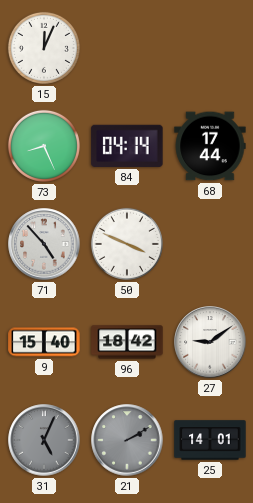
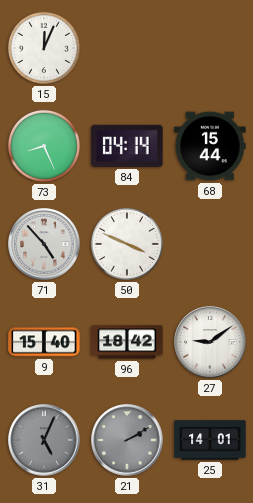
68: 17:44 -> 15:44 (210, 146)
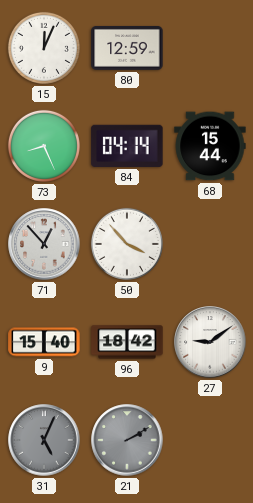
80: none -> 12:59 (127, 48)
71: 4:53 -> 12:53 (44, 244)
50: 3:49 -> 3:53 (127, 244)
25: 14:01 -> none (210, 440)
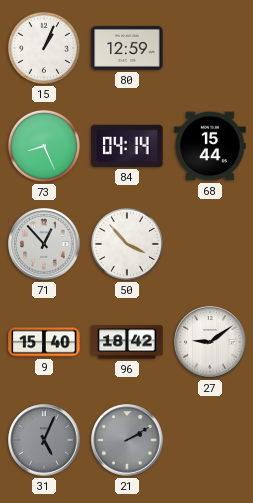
15: 12:04 -> 1:04 (44, 48)
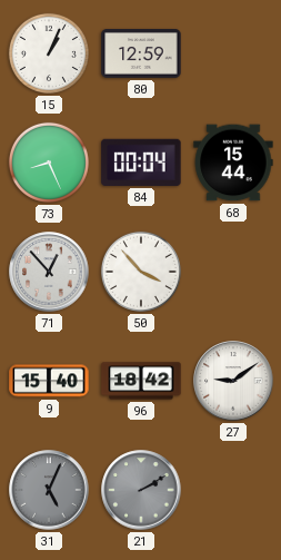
84: 04:14 -> 00:04 (141, 163)
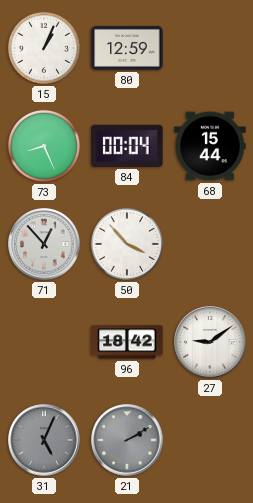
9: 15:40 -> none (49, 381)
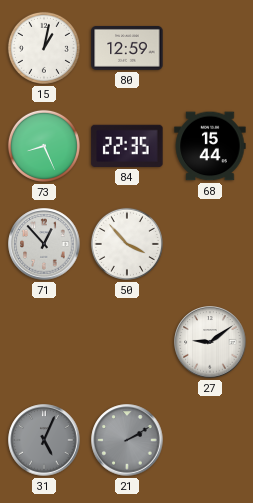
15: 1:04 -> 1:02 (44, 48)
84: 00:04 -> 22:35 (127, 146)
96: 18:42 -> none (127, 342)
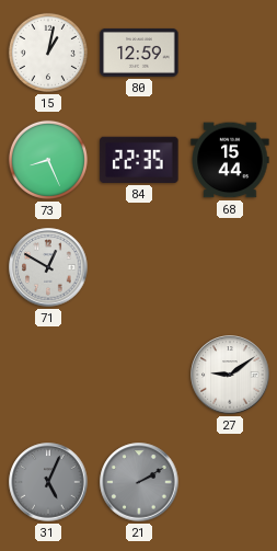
71: 12:53 -> 12:50 (48, 267)
50: 3:53 -> none (127, 244)
